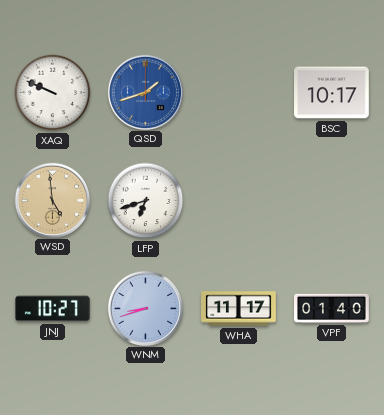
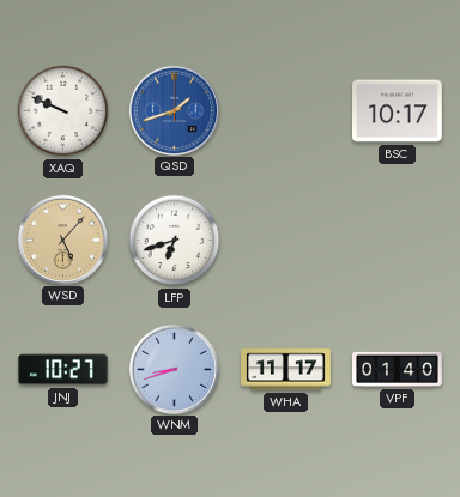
WSD: 4:59 -> 5:07 (62, 240)
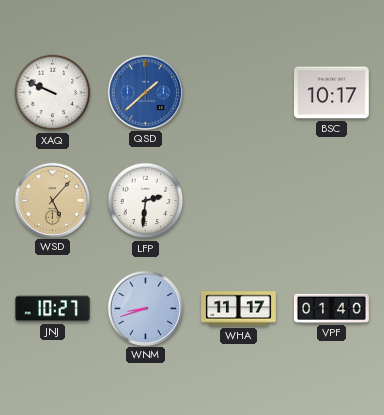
QSD: 1:42 -> 1:38 (145, 92)
LFP: 6:42 -> 2:31 (146, 201)
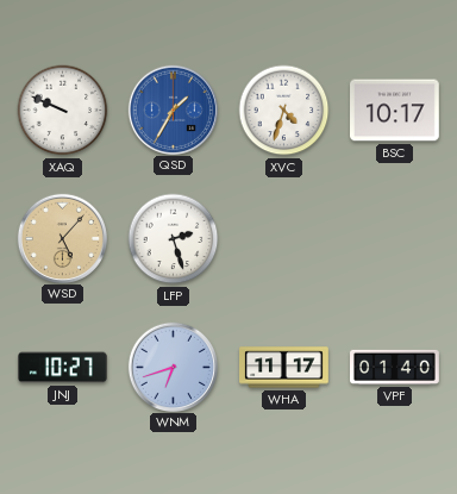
QSD: 1:38 -> 1:35 (173, 110)
XVC: none -> 4:33 (284, 111)
LFP: 2:31 -> 2:27 (174, 239)
WNM: 8:42 -> 6:42 (173, 367)
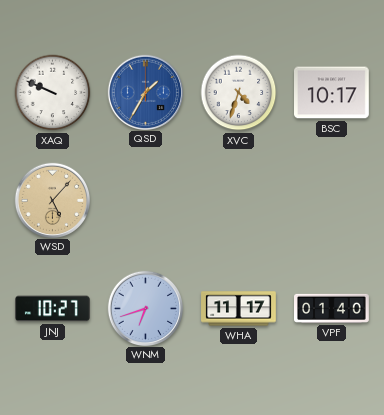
LFP: 2:27 -> none (174, 239)
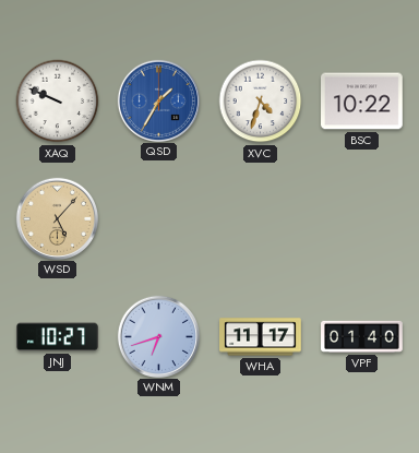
BSC: 10:17 -> 10:22 (362, 102)
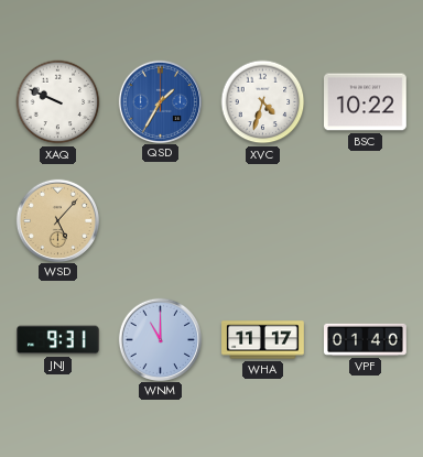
JNJ: 10:27 -> 9:31 (58, 340)
WNM: 6:42 -> 11:00 (160, 339)
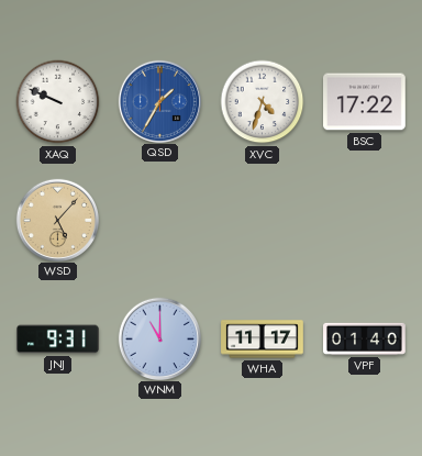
BSC: 10:22 -> 17:22 (365, 102)
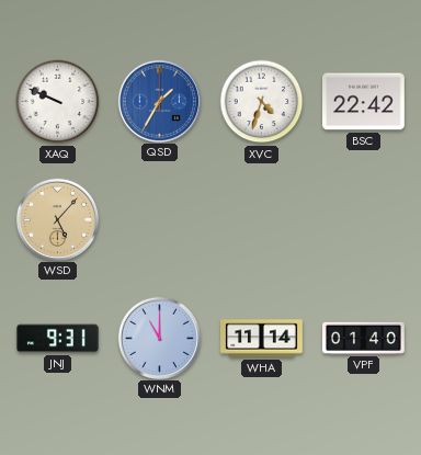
BSC: 17:22 -> 22:42 (364, 102)
WHA: 11:17 -> 11:14 (262, 339)
